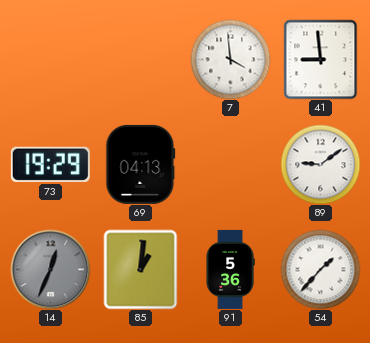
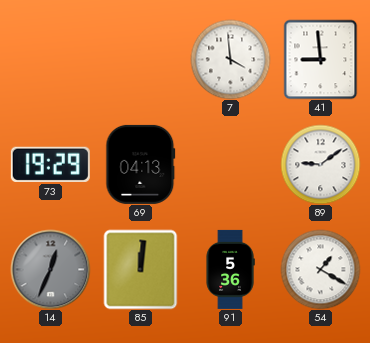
85: 1:01 -> 12:01 (141, 269)
54: 1:37 -> 1:20 (320, 269)
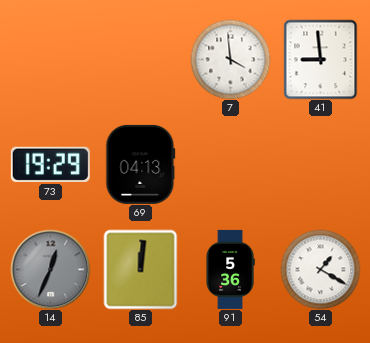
89: 9:09 -> none (320, 164)
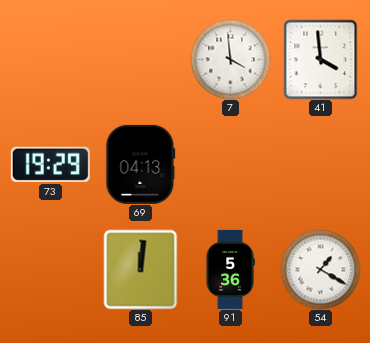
41: 8:59 -> 3:59 (321, 59)
14: 12:34 -> none (50, 269)
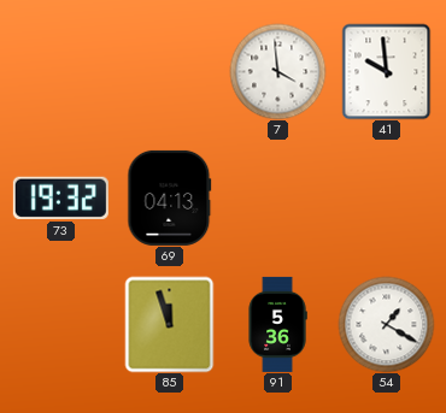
41: 3:59 -> 9:59 (387, 71)
73: 19:29 -> 19:32 (60, 197)
85: 12:01 -> 11:57 (170, 324)
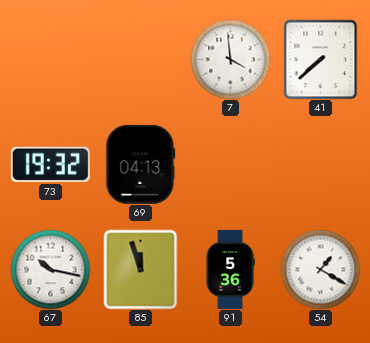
41: 9:59 -> 7:38 (321, 59)
67: none -> 10:17 (50, 269)
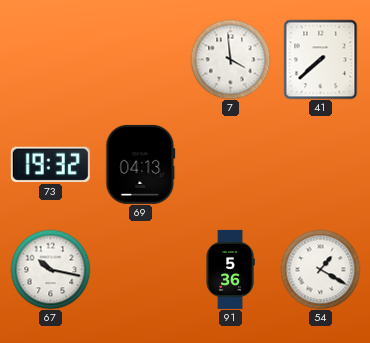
85: 11:57 -> none (141, 269)
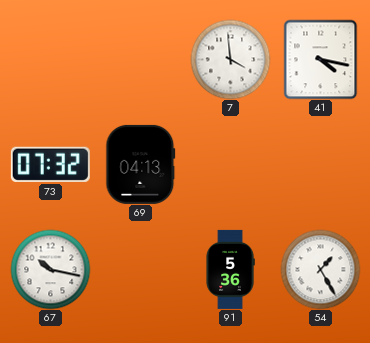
41: 7:38 -> 4:17 (321, 59)
73: 19:32 -> 07:32 (50, 164)
54: 1:20 -> 1:25 (320, 269)
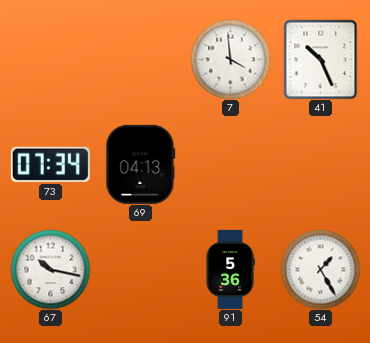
41: 4:17 -> 10:26 (321, 59)
73: 07:32 -> 07:34 (50, 164)
